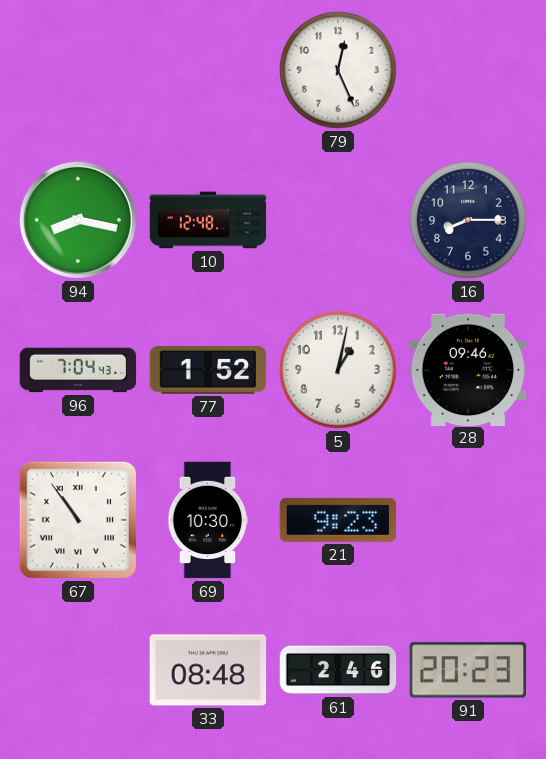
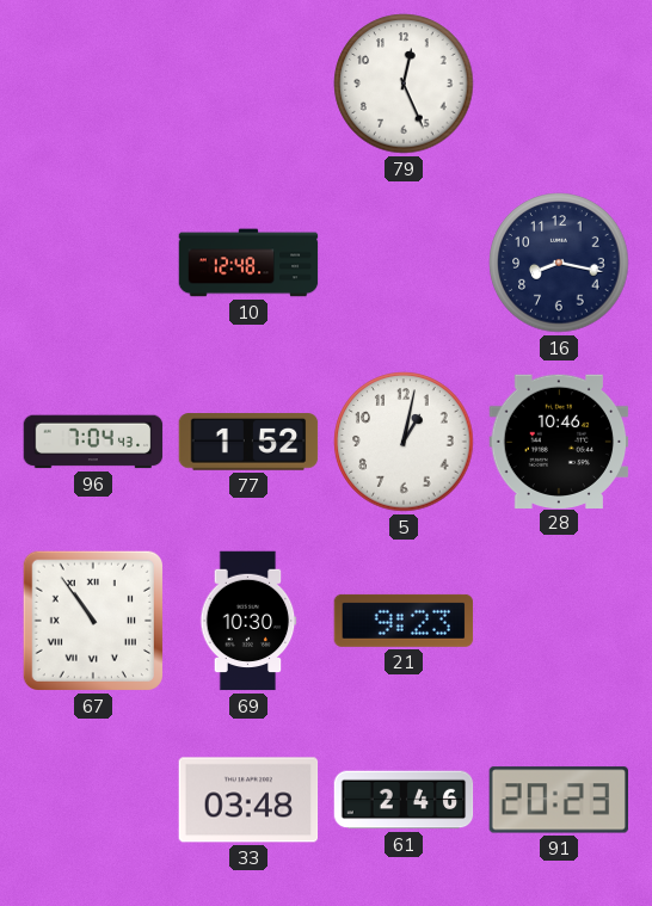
94: 8:17 -> none (78, 220)
16: 8:15 -> 8:17 (559, 263)
28: 09:46 -> 10:46 (559, 440)
33: 08:48 -> 03:48 (248, 800)
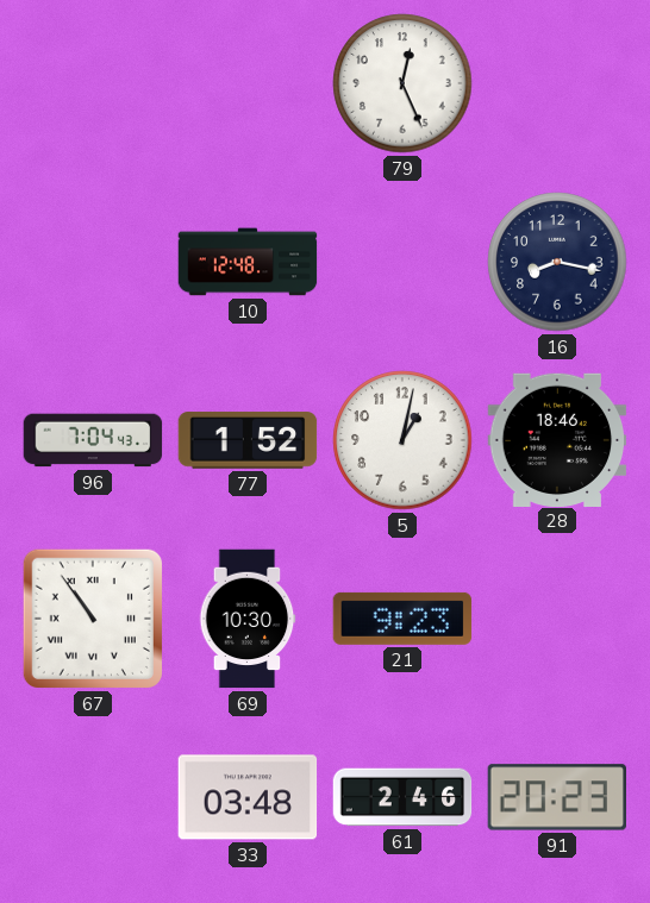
28: 10:46 -> 18:46 (557, 439)
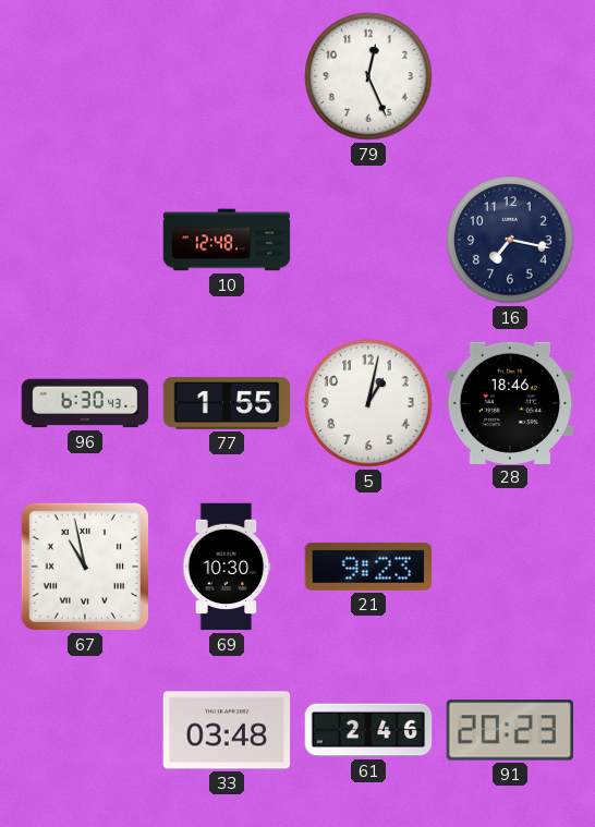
16: 8:17 -> 7:17 (510, 240)
96: 7:04 -> 6:30 (85, 403)
77: 1:52 -> 1:55 (227, 403)
67: 10:54 -> 10:58 (85, 567)
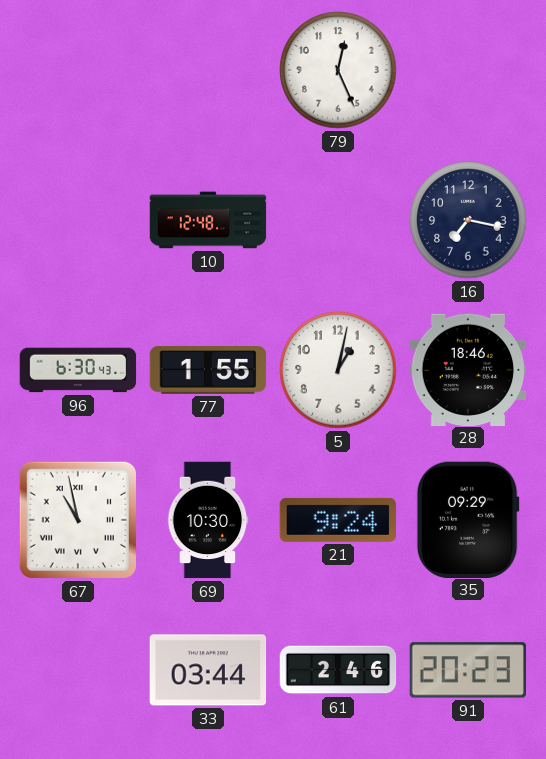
21: 9:23 -> 9:24 (338, 520)
35: none -> 09:29 (468, 519)
33: 03:48 -> 03:44 (208, 670)
